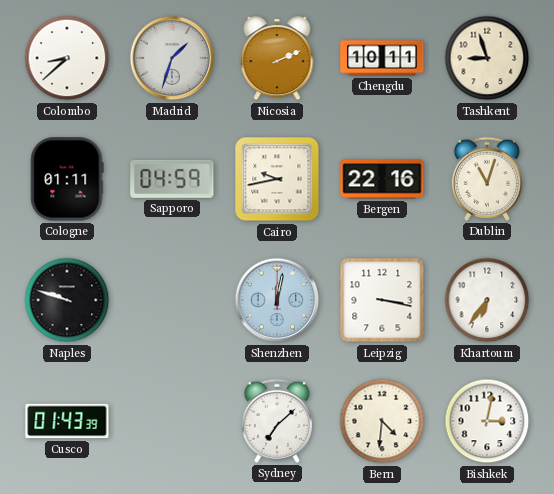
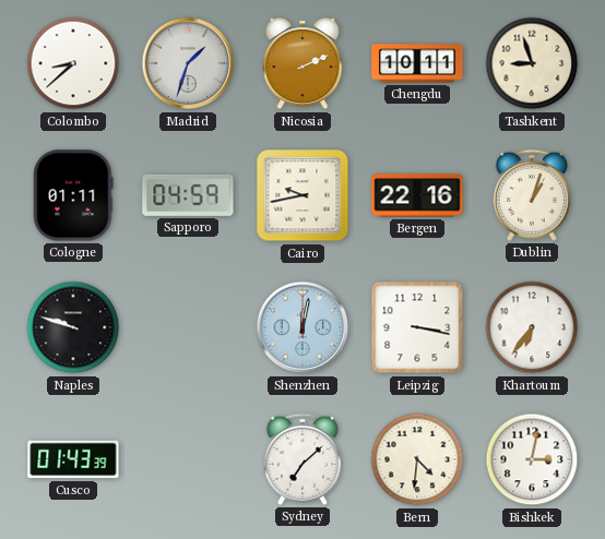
Dublin: 11:03 -> 1:03 (532, 195)
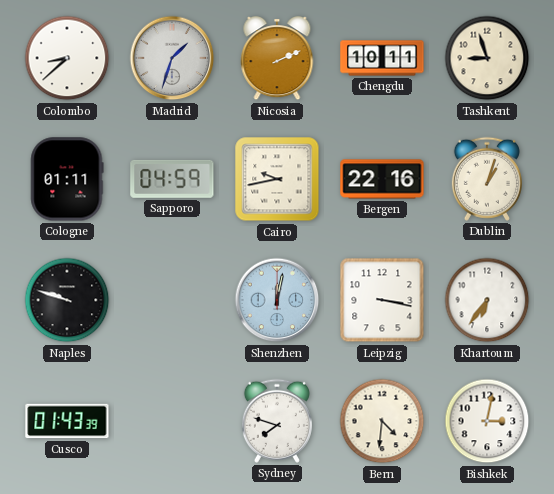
Sydney: 7:08 -> 7:48 (277, 421)
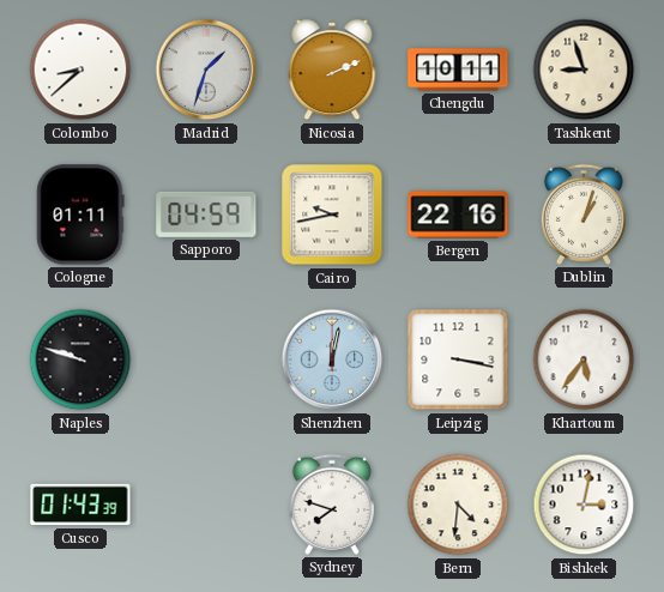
Khartoum: 6:36 -> 5:36 (584, 360)
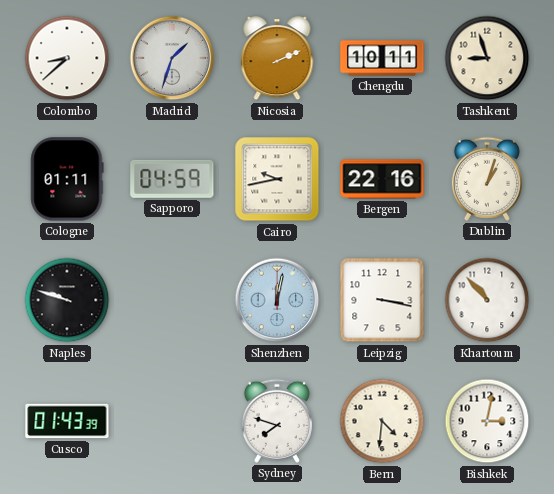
Khartoum: 5:36 -> 10:53 (487, 300)
